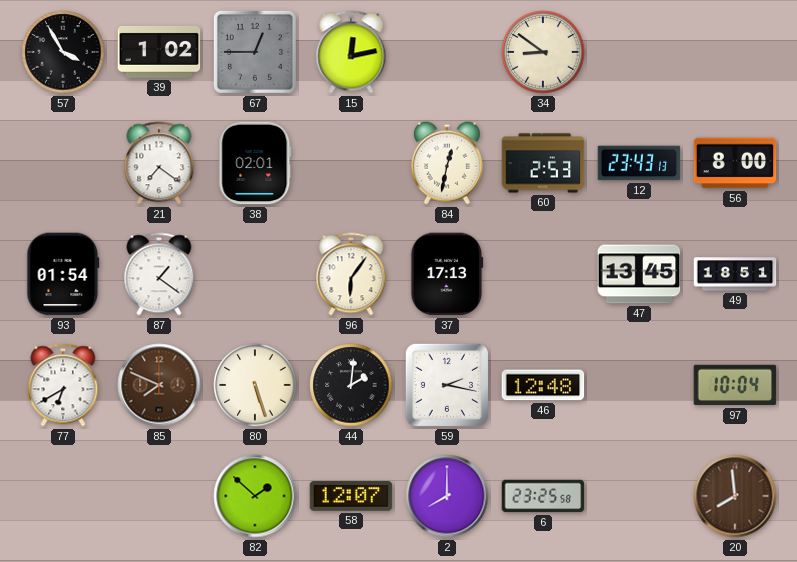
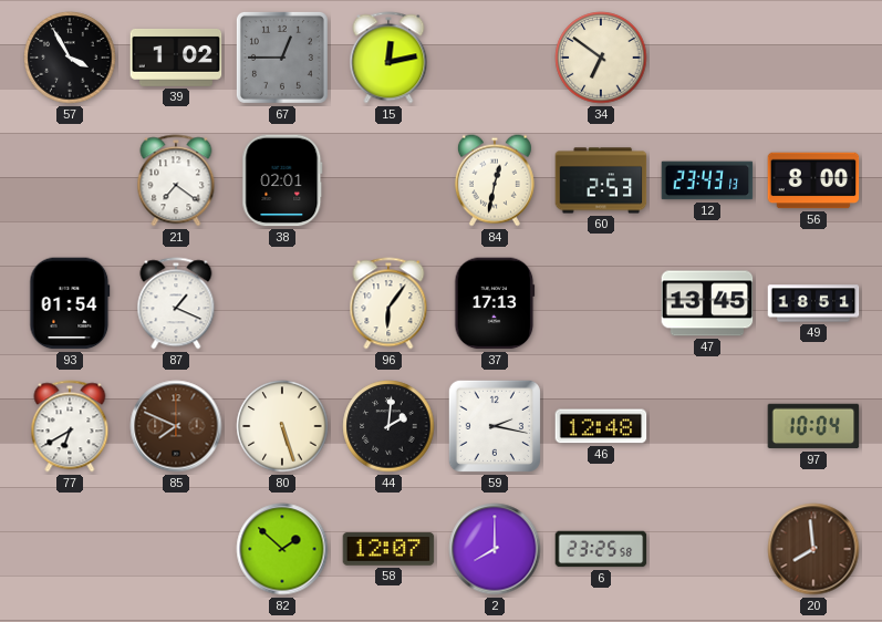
34: 8:51 -> 6:51 (601, 58)
87: 1:21 -> 1:19 (176, 303)
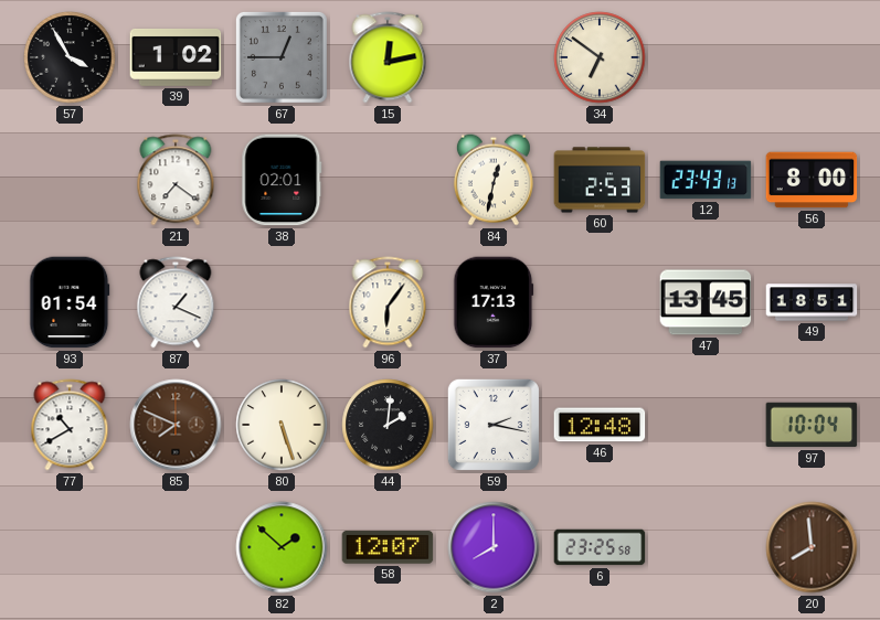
77: 6:40 -> 10:40 (70, 425)
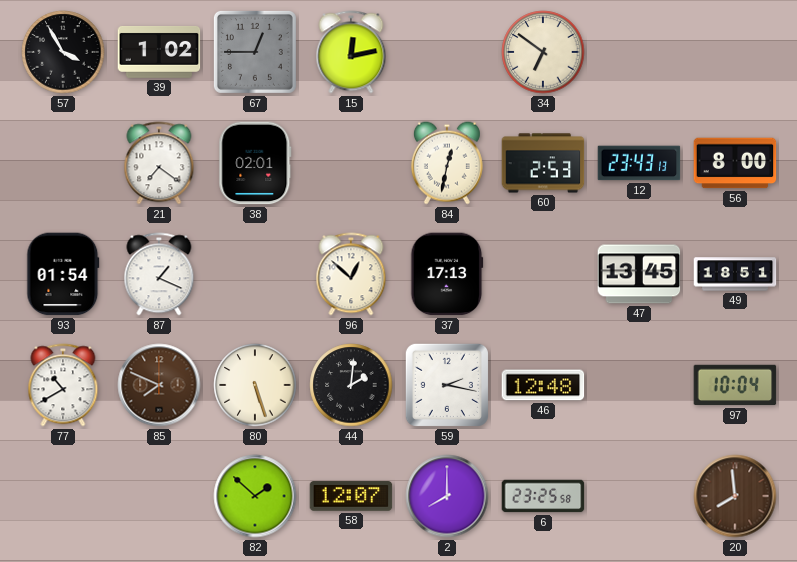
96: 6:06 -> 12:52 (351, 274)
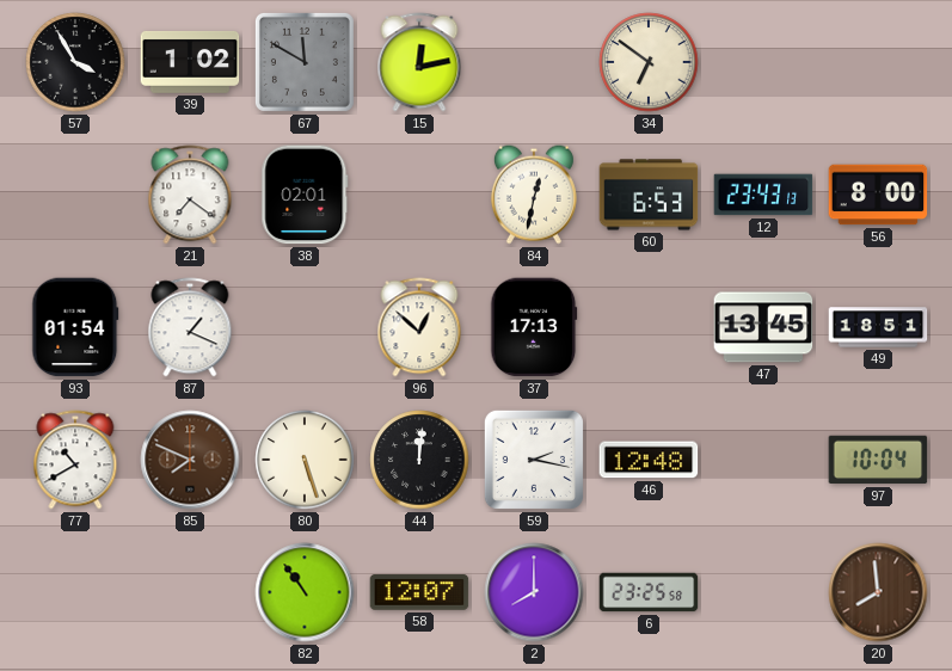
67: 12:45 -> 11:50 (305, 62)
60: 2:53 -> 6:53 (649, 195)
44: 2:01 -> 12:01 (419, 460)
82: 1:52 -> 10:54 (305, 592)
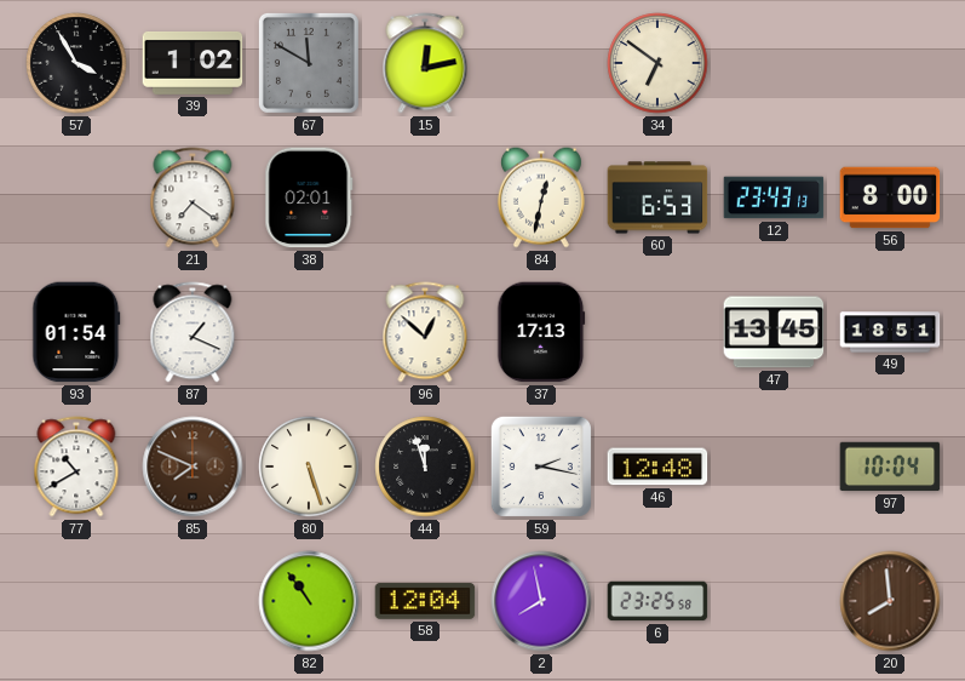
44: 12:01 -> 11:57 (425, 467)
58: 12:07 -> 12:04 (425, 601)
2: 8:00 -> 7:58 (541, 601)
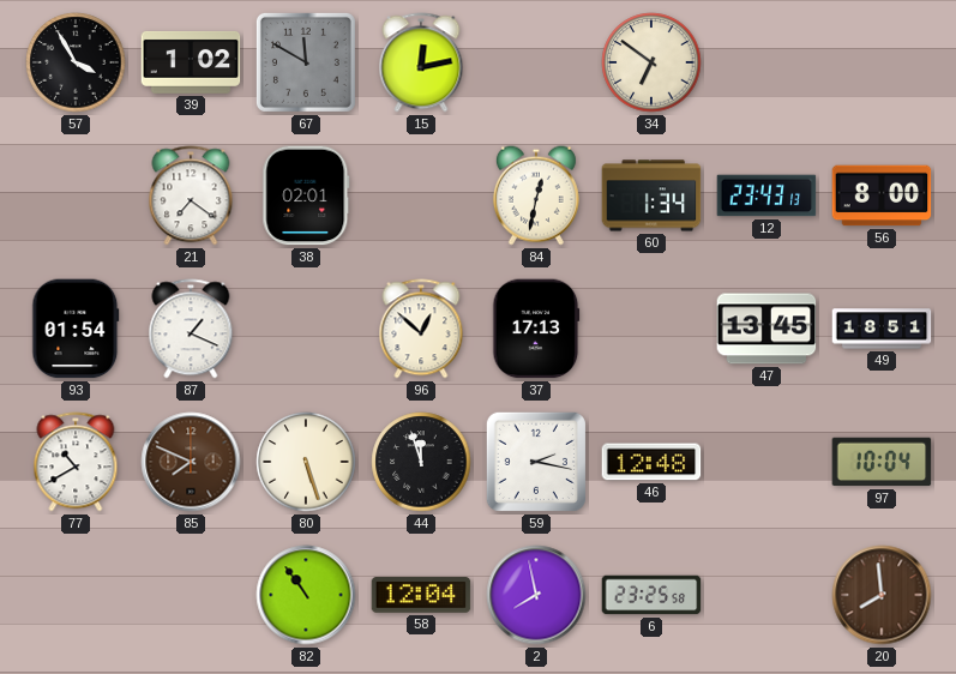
60: 6:53 -> 1:34 (651, 195)
